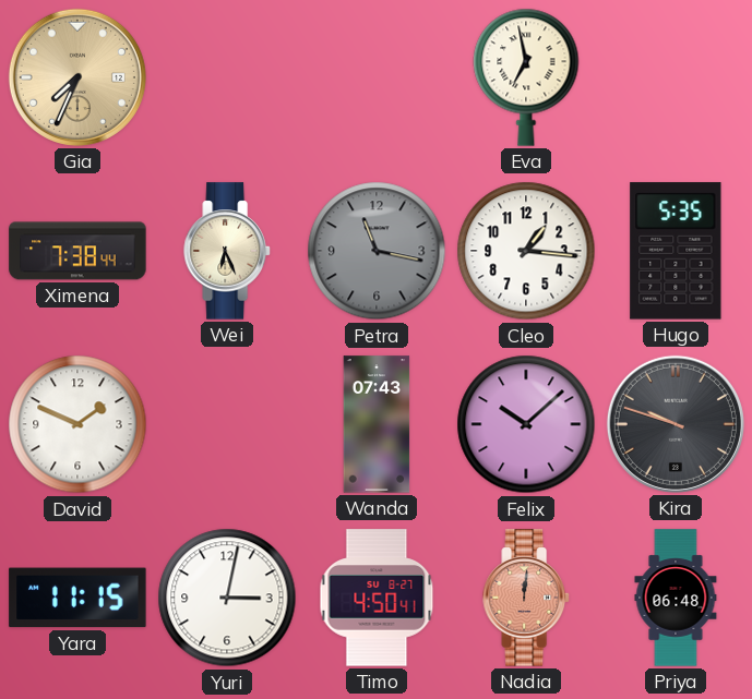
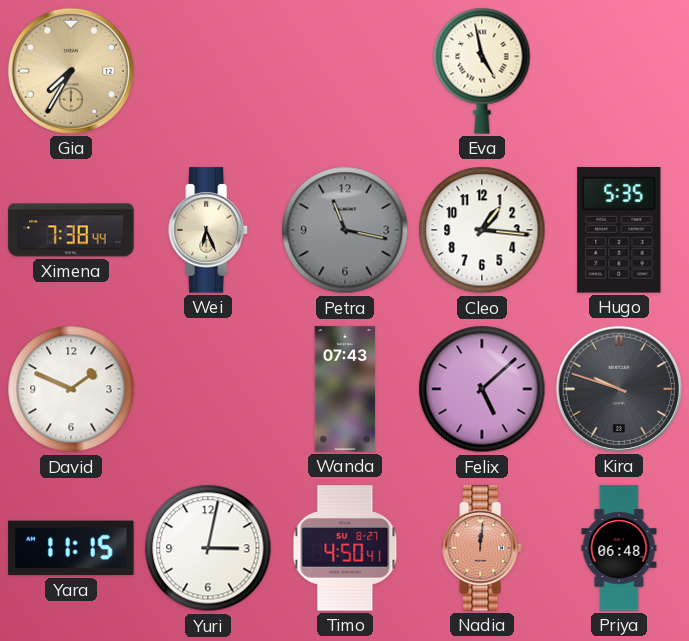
Gia: 7:34 -> 7:35 (71, 71)
Eva: 6:58 -> 4:58 (482, 71)
Felix: 10:08 -> 5:08 (482, 389)
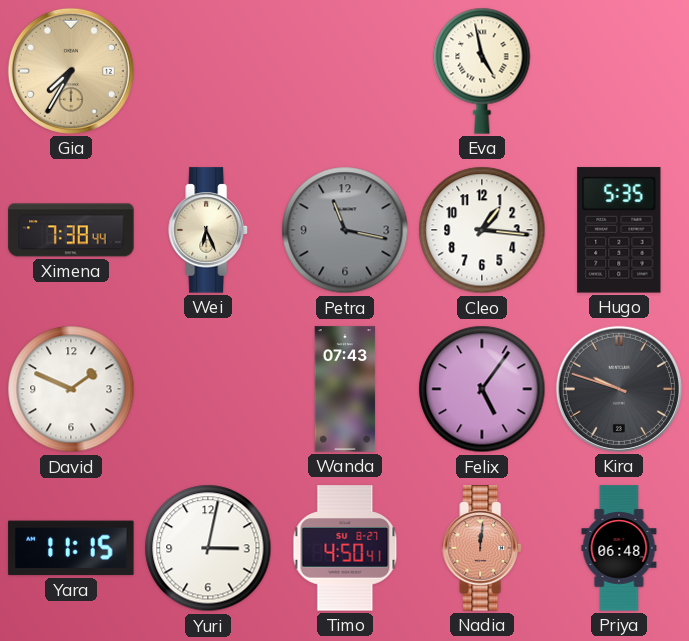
Felix: 5:08 -> 5:06 (482, 389)
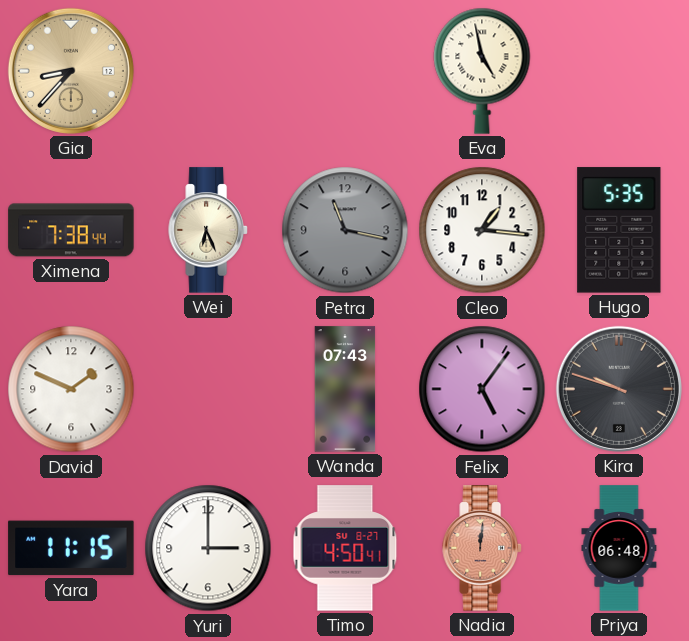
Gia: 7:35 -> 8:37 (71, 71)
Yuri: 3:02 -> 3:00 (208, 548)
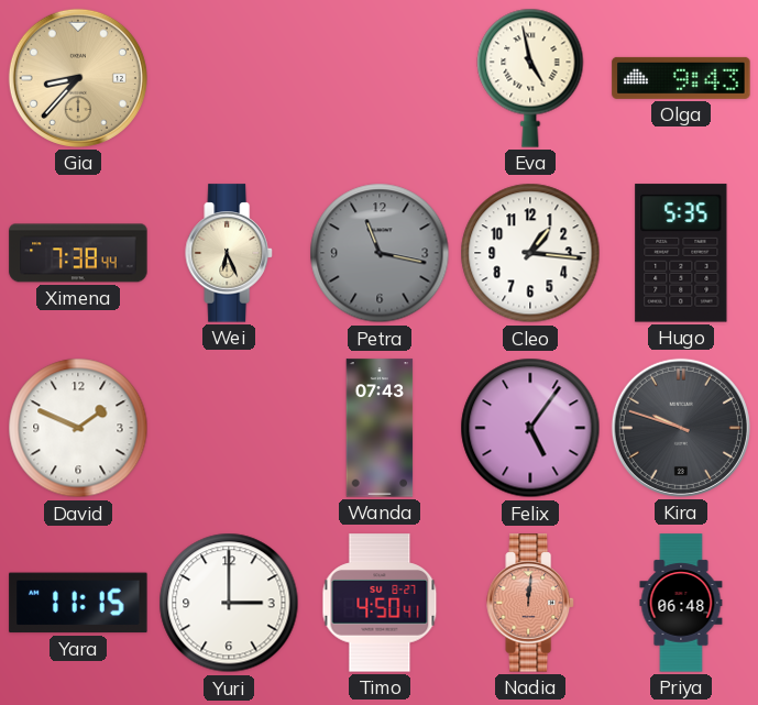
Olga: none -> 9:43 (681, 78)
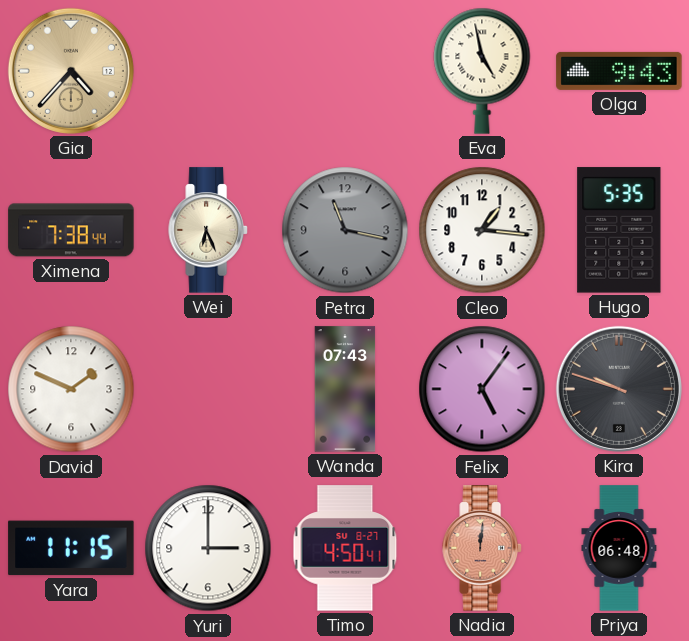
Gia: 8:37 -> 4:37 (71, 71)
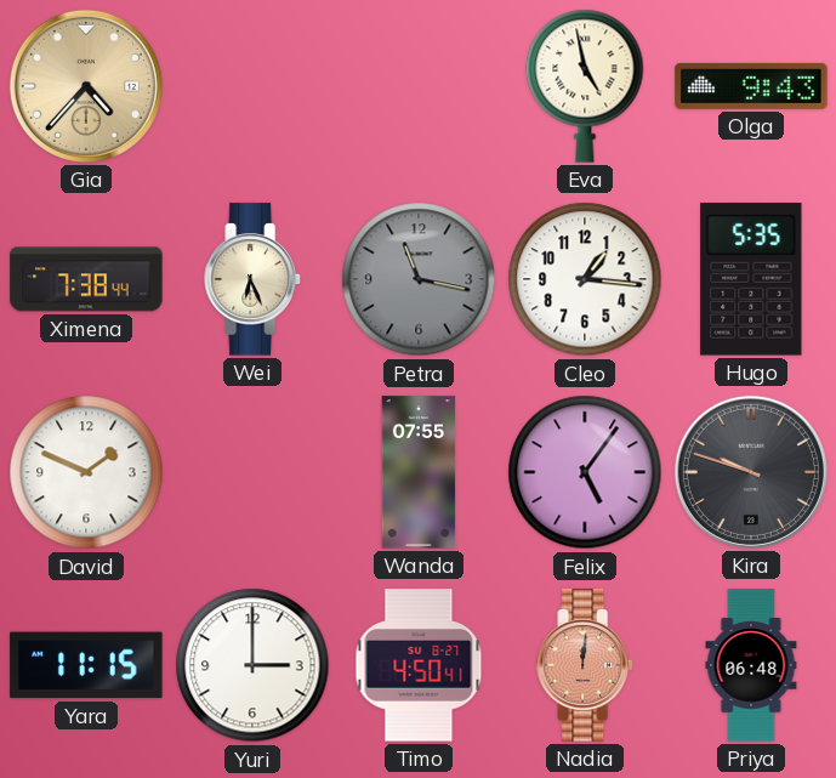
Wanda: 07:43 -> 07:55 (419, 472)
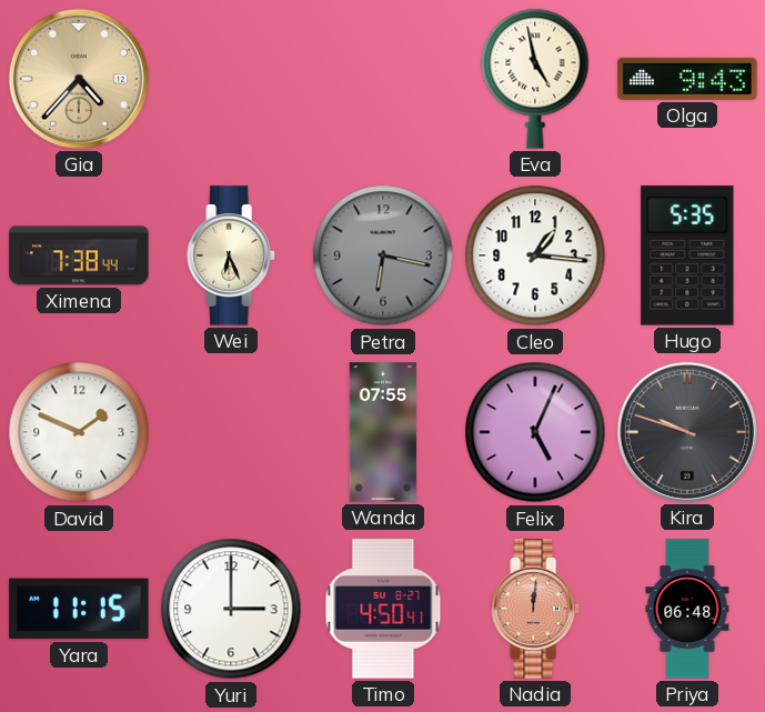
Petra: 11:17 -> 6:17 (383, 255)
Felix: 5:06 -> 5:04 (535, 432)
